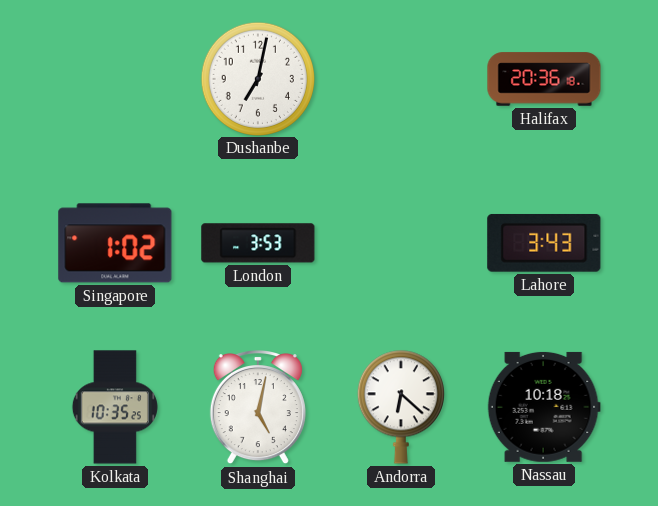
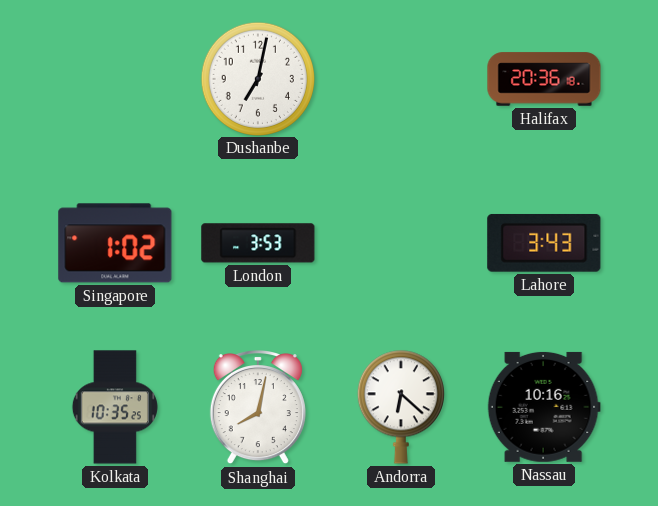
Shanghai: 5:02 -> 8:02 (258, 408)
Nassau: 10:18 -> 10:16 (544, 407)
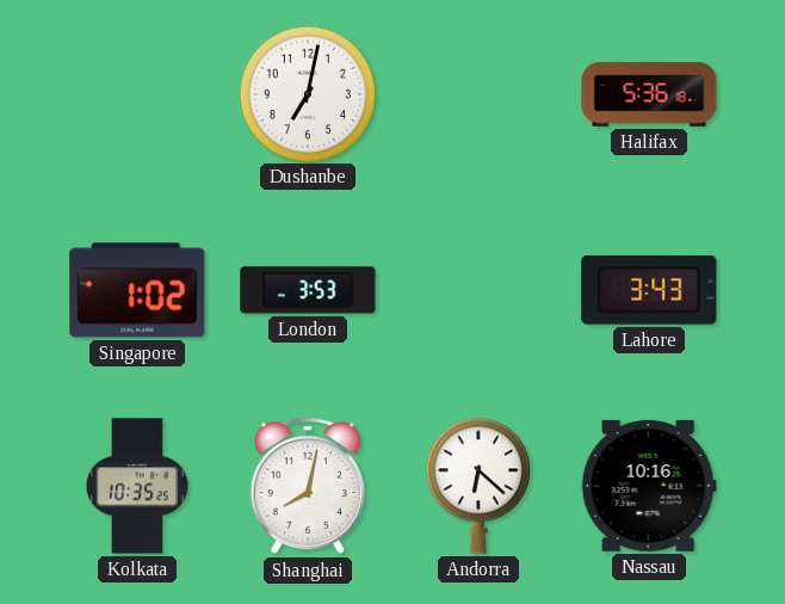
Halifax: 20:36 -> 5:36 (649, 94)
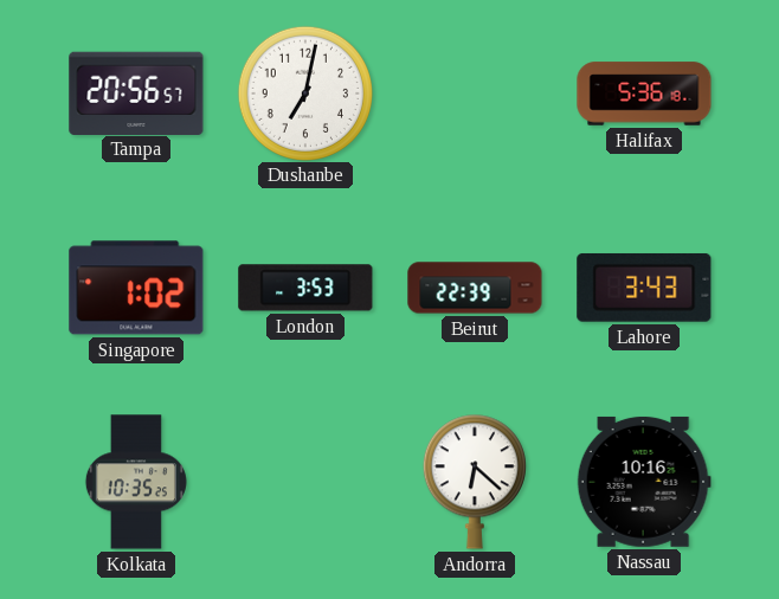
Tampa: none -> 20:56 (136, 92)
Beirut: none -> 22:39 (475, 288)
Shanghai: 8:02 -> none (308, 487)
